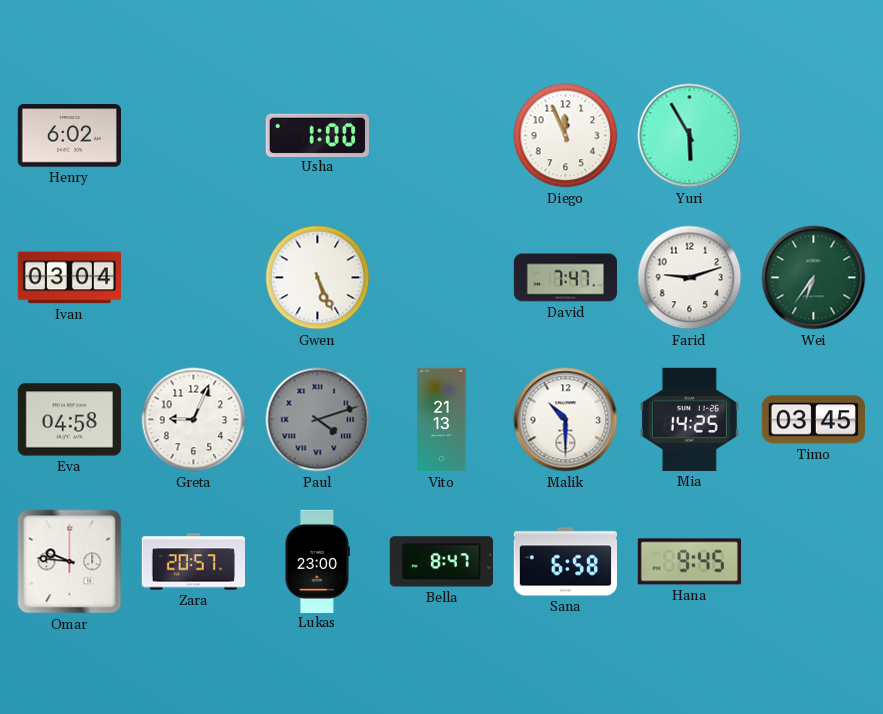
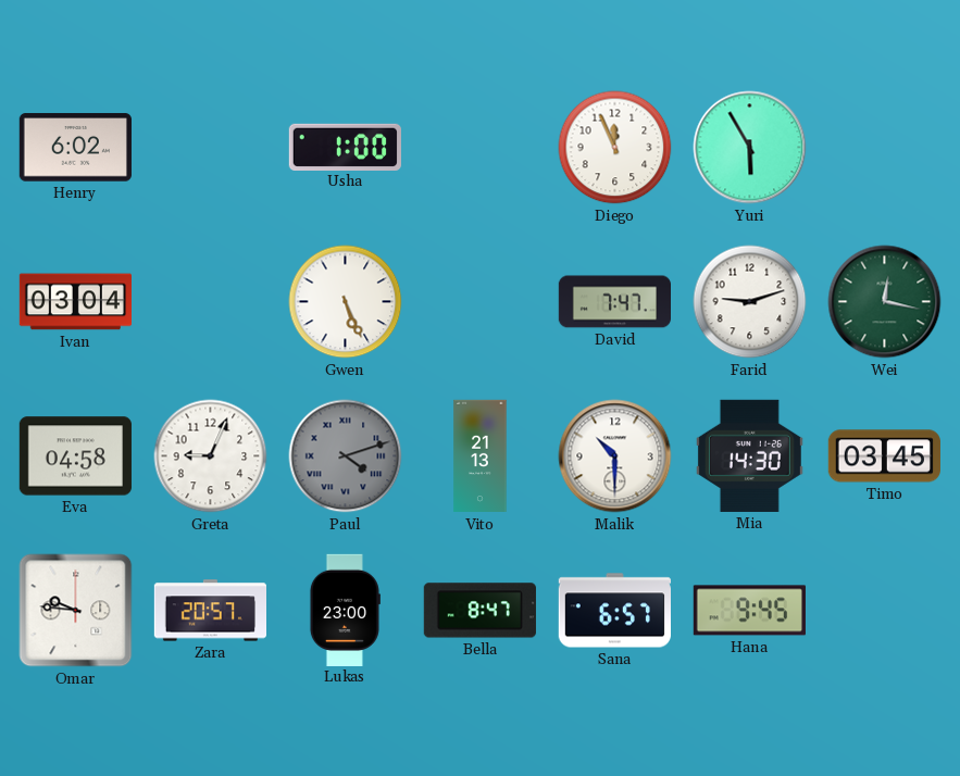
Wei: 6:36 -> 12:17 (885, 302)
Mia: 14:25 -> 14:30 (749, 455)
Sana: 6:58 -> 6:57 (614, 611)
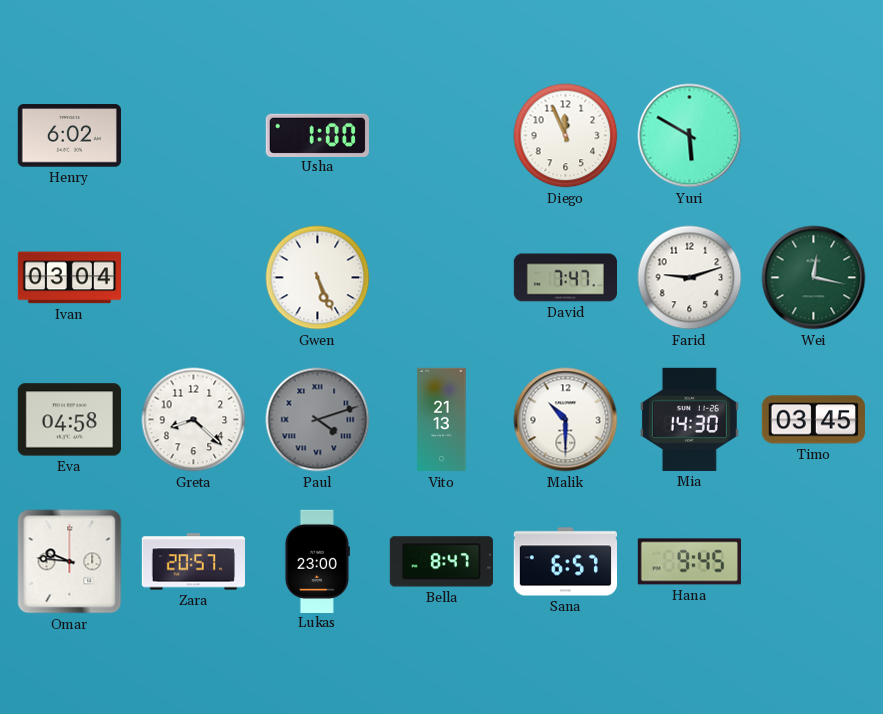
Yuri: 5:55 -> 5:50 (690, 136)
Greta: 9:04 -> 8:22 (194, 420)
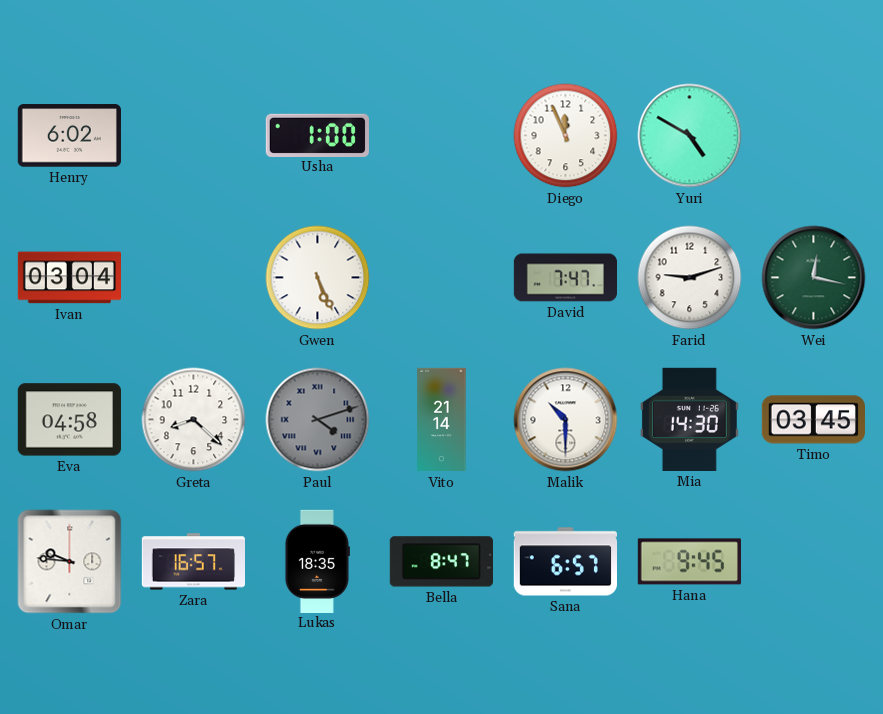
Yuri: 5:50 -> 4:50 (690, 136)
Vito: 21:13 -> 21:14 (442, 420)
Zara: 20:57 -> 16:57 (193, 562)
Lukas: 23:00 -> 18:35 (317, 561)
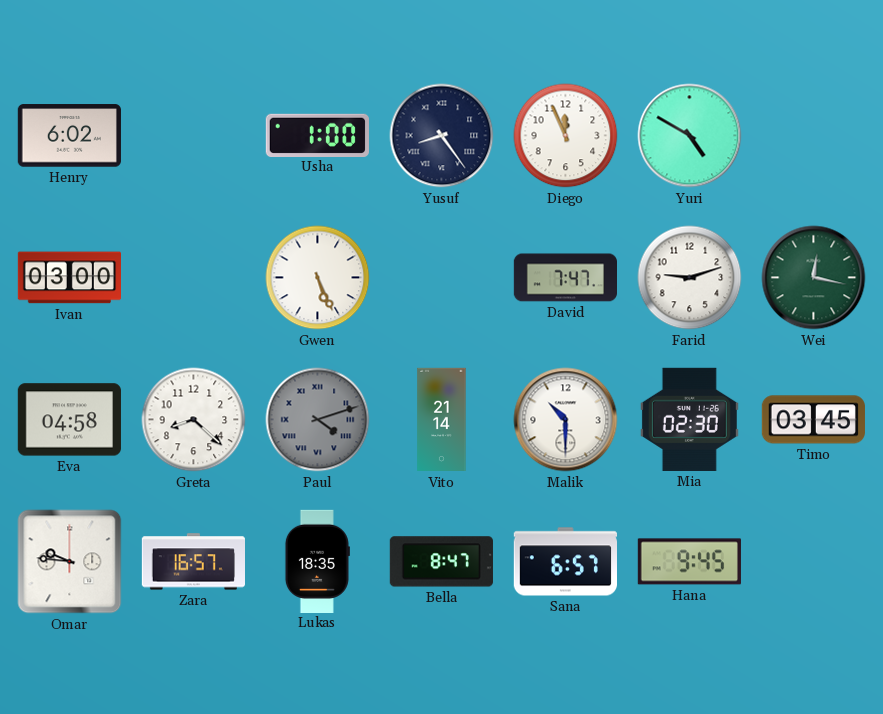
Yusuf: none -> 8:24 (442, 136)
Ivan: 03:04 -> 03:00 (69, 278)
Mia: 14:30 -> 02:30 (689, 419)
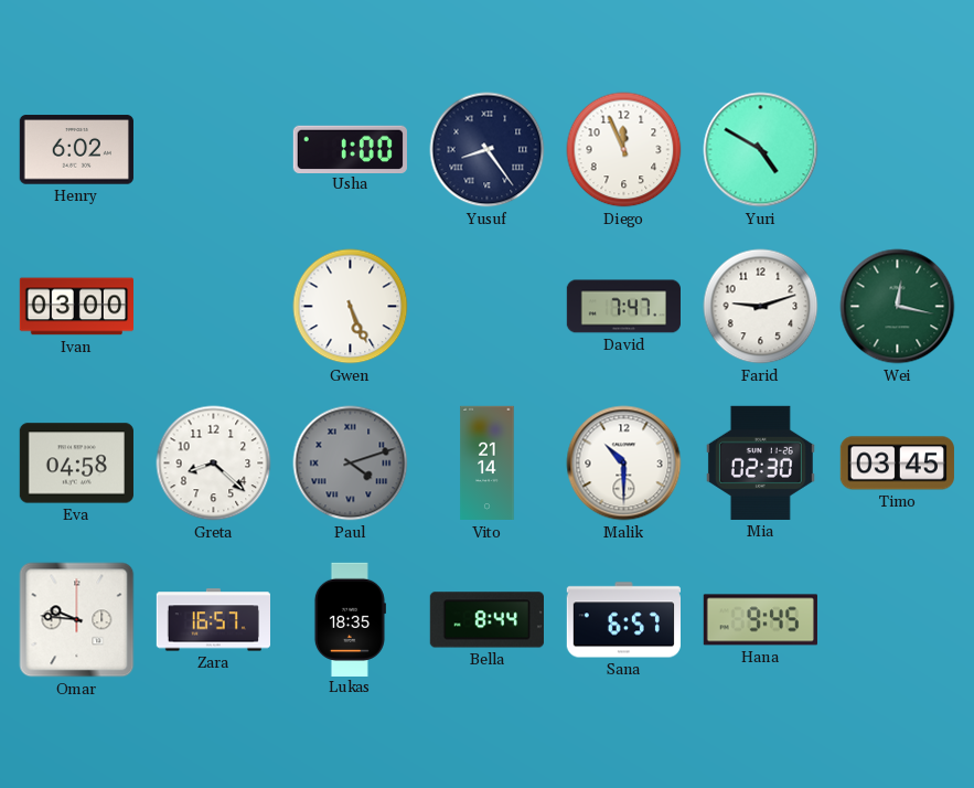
Bella: 8:47 -> 8:44 (486, 620)
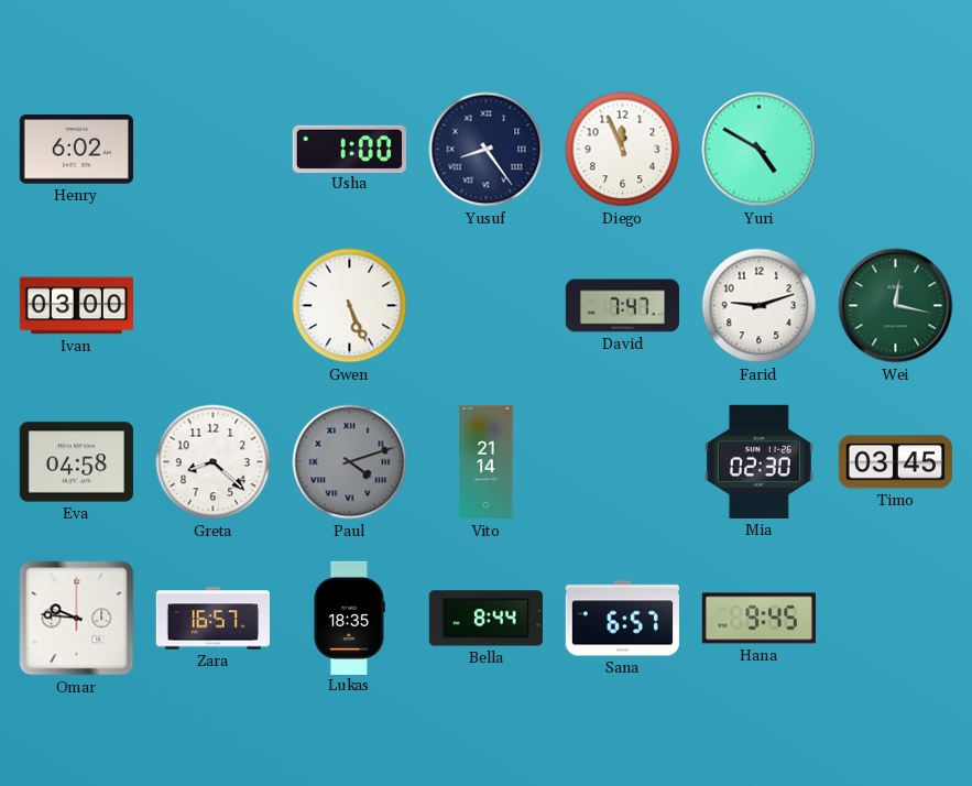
Malik: 10:30 -> none (624, 464)
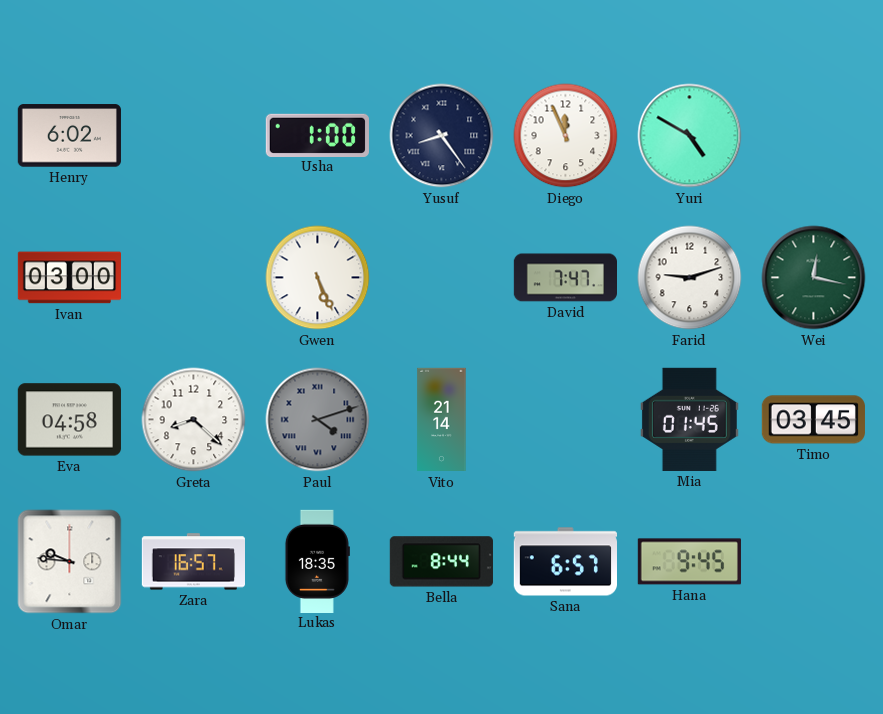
Mia: 02:30 -> 01:45 (689, 419)
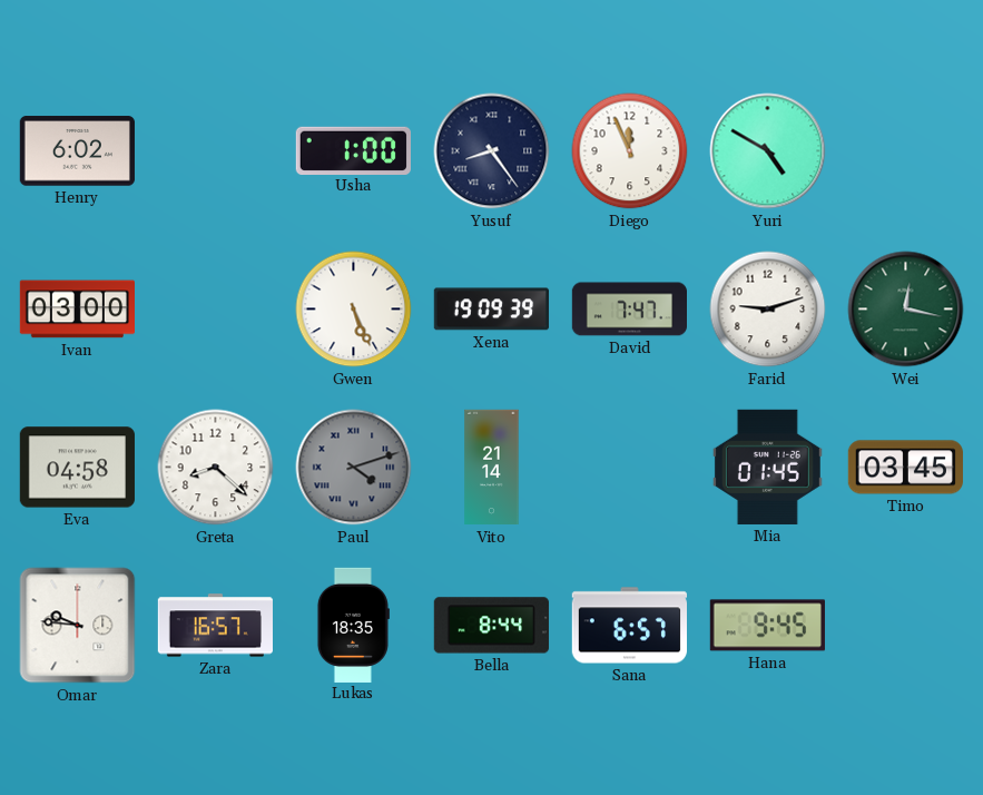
Xena: none -> 19:09 (491, 310)
